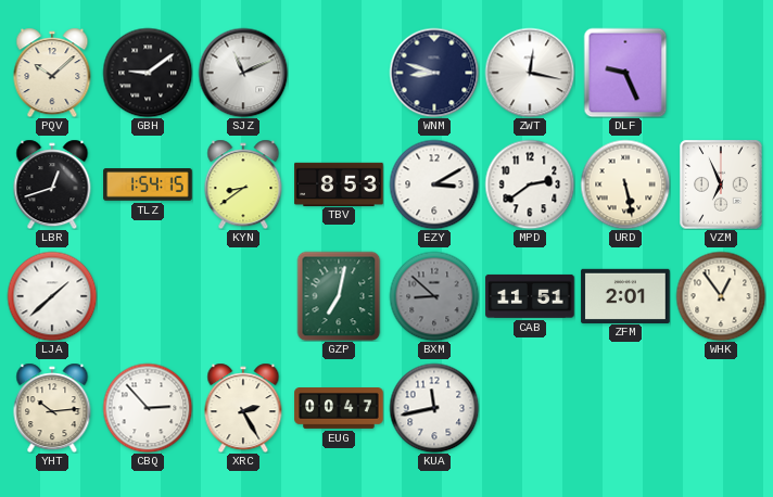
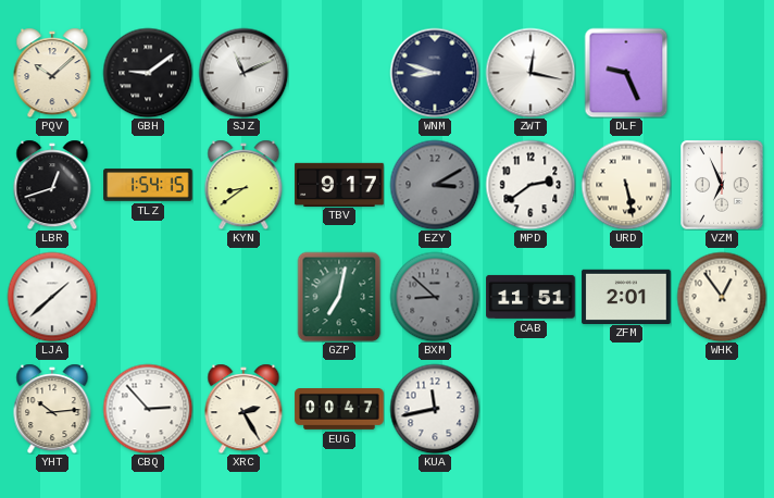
TBV: 8:53 -> 9:17 (339, 184)
EZY dial: white -> grey (435, 185)
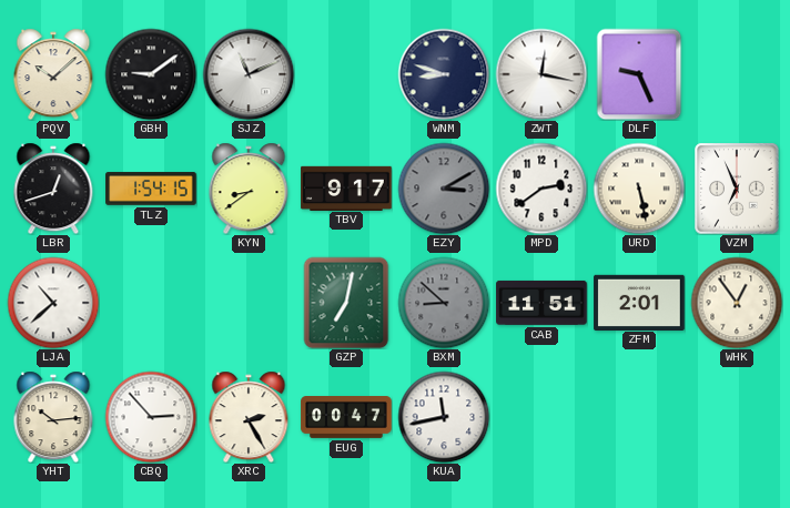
LJA: 1:38 -> 10:38 (53, 303)
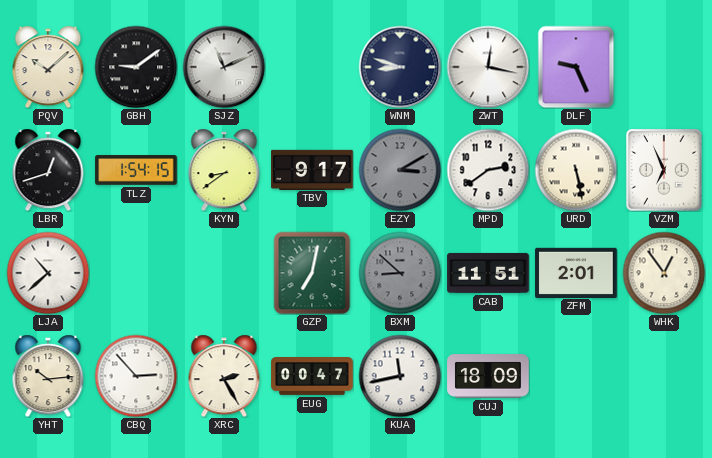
CUJ: none -> 18:09 (488, 376)
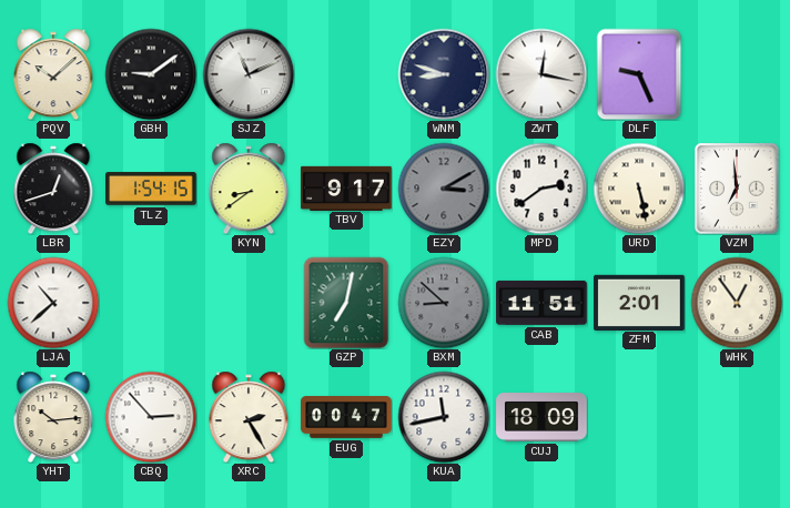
VZM: 6:56 -> 6:59 (737, 189)
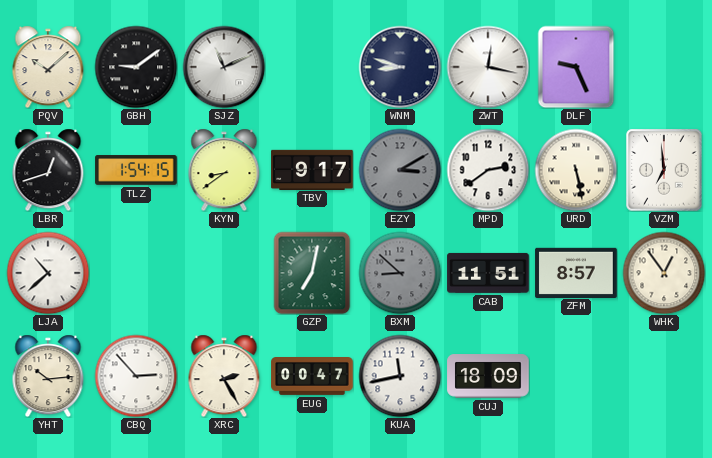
ZFM: 2:01 -> 8:57 (576, 272)
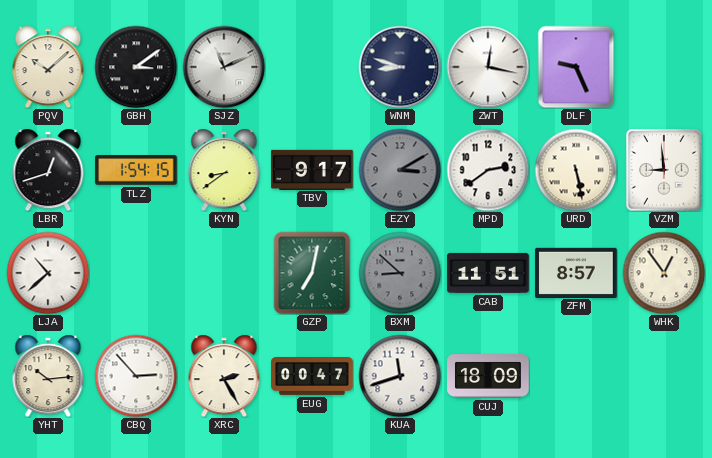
GBH: 9:09 -> 3:09 (136, 67)
VZM: 6:59 -> 8:59 (664, 170)
KUA: 11:43 -> 11:42 (400, 376)
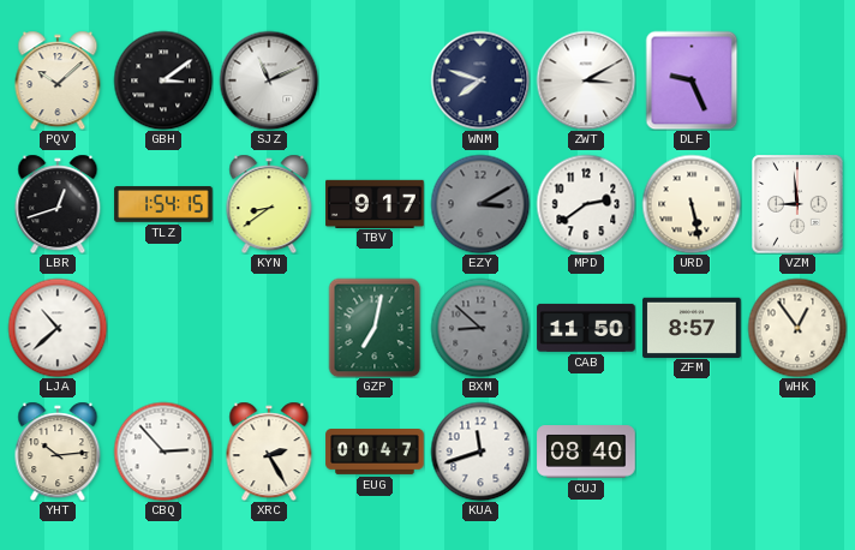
WNM: 8:48 -> 7:48 (480, 80)
ZWT: 12:17 -> 3:10 (586, 80)
CAB: 11:51 -> 11:50 (586, 328)
CUJ: 18:09 -> 08:40 (586, 452)
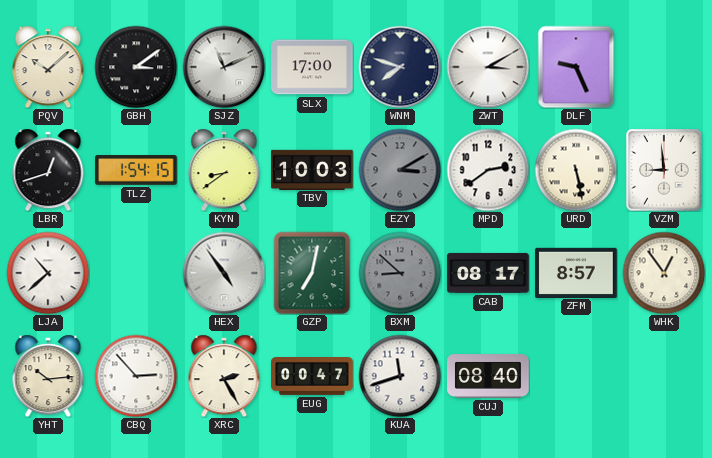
SLX: none -> 17:00 (312, 67)
TBV: 9:17 -> 10:03 (312, 169)
HEX: none -> 4:54 (224, 273)
CAB: 11:50 -> 08:17 (488, 273)
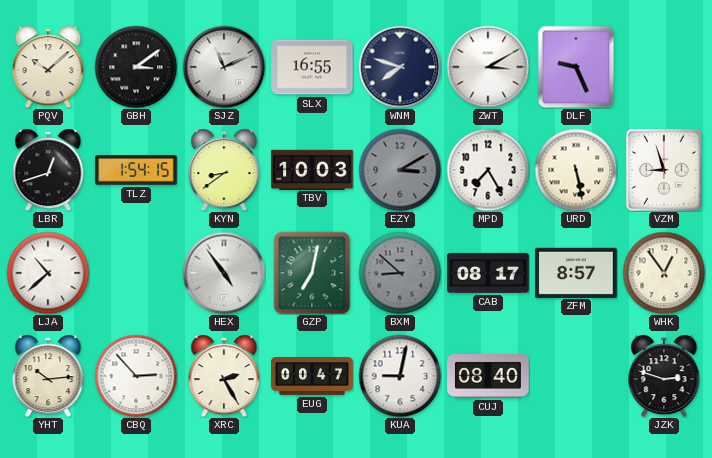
SLX: 17:00 -> 16:55 (312, 67)
MPD: 2:39 -> 7:25 (488, 170)
VZM: 8:59 -> 8:57 (664, 170)
KUA: 11:42 -> 9:02 (400, 376)
JZK: none -> 2:48 (664, 376)
